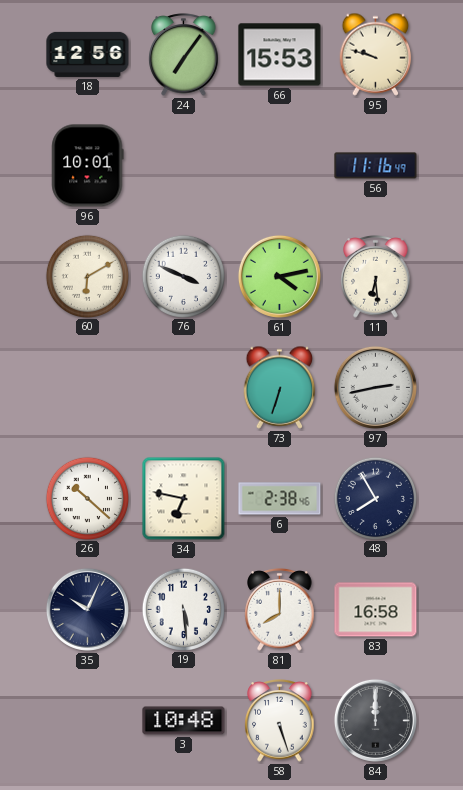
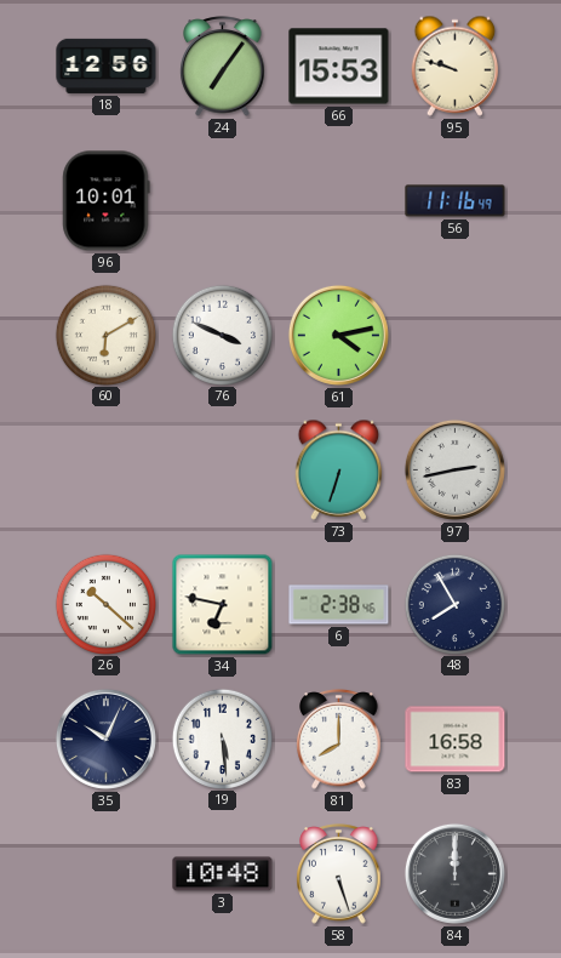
11: 6:29 -> none (376, 277)
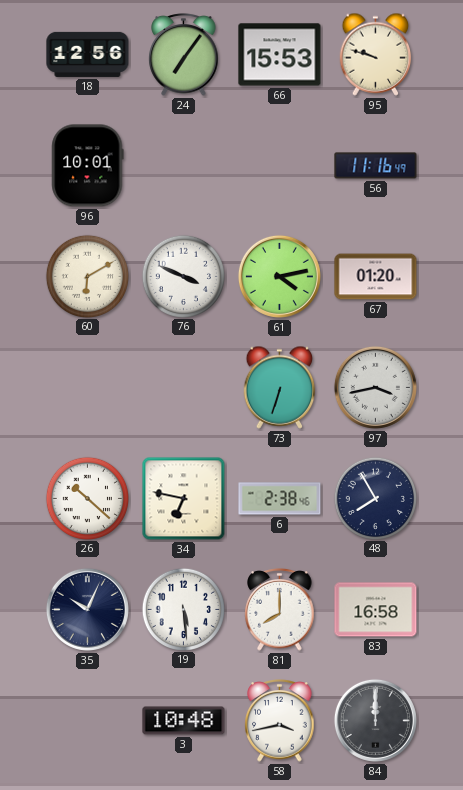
67: none -> 01:20 (376, 277)
97: 2:43 -> 3:43 (375, 387)
58: 5:27 -> 3:43 (280, 721)
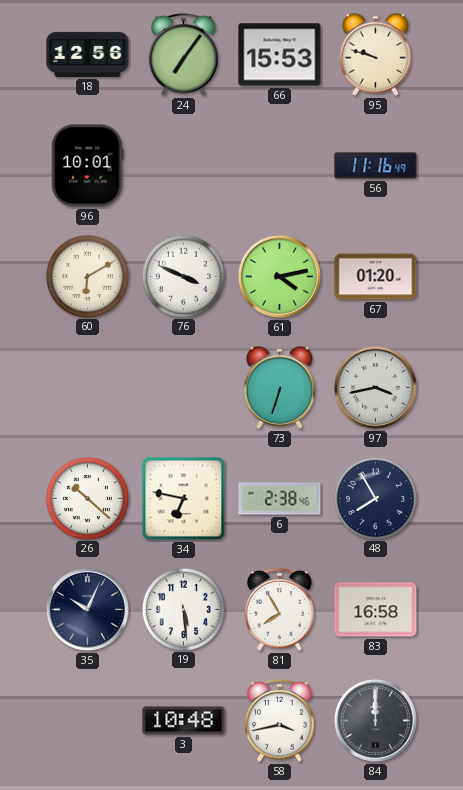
81: 8:00 -> 7:55 (280, 610)
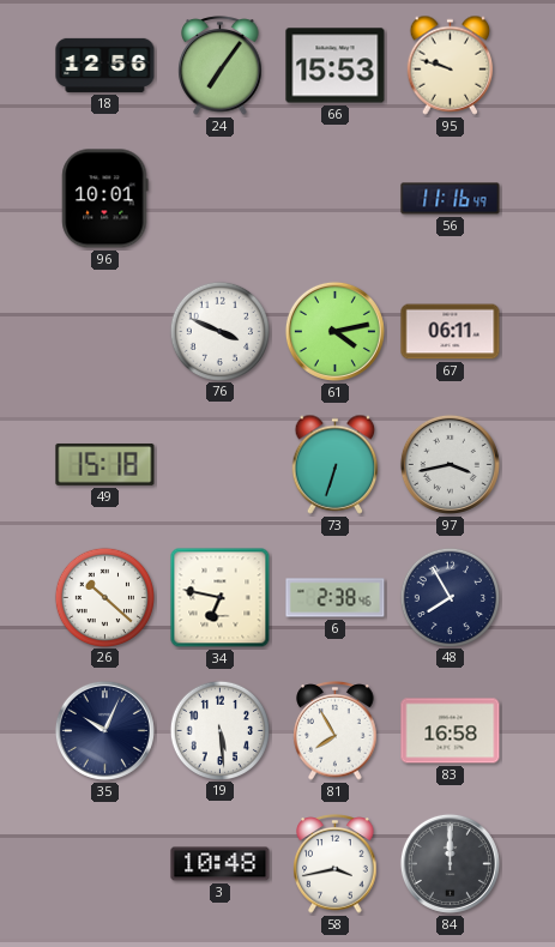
60: 6:10 -> none (87, 276)
67: 01:20 -> 06:11 (451, 332)
49: none -> 15:18 (105, 465)
